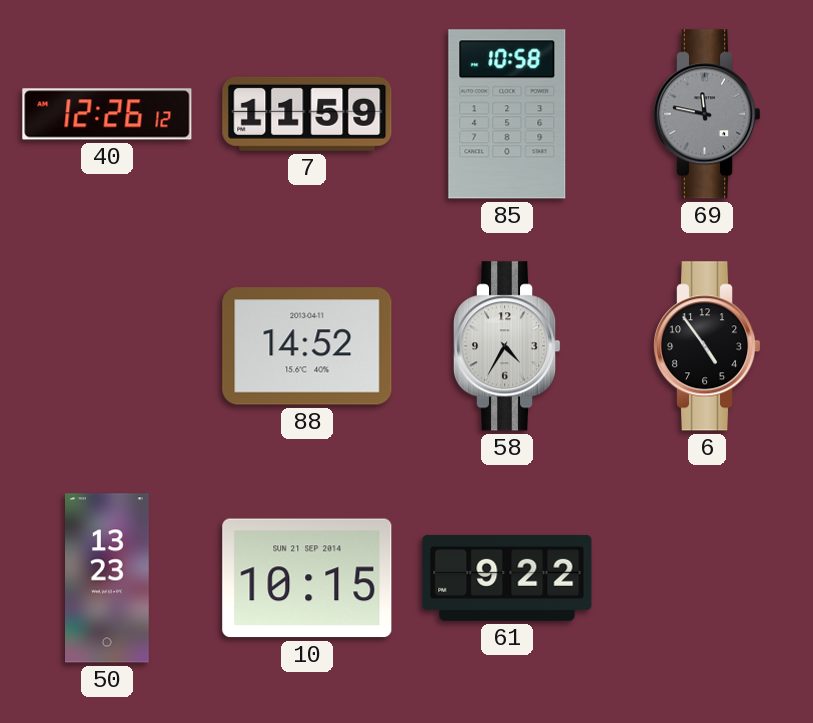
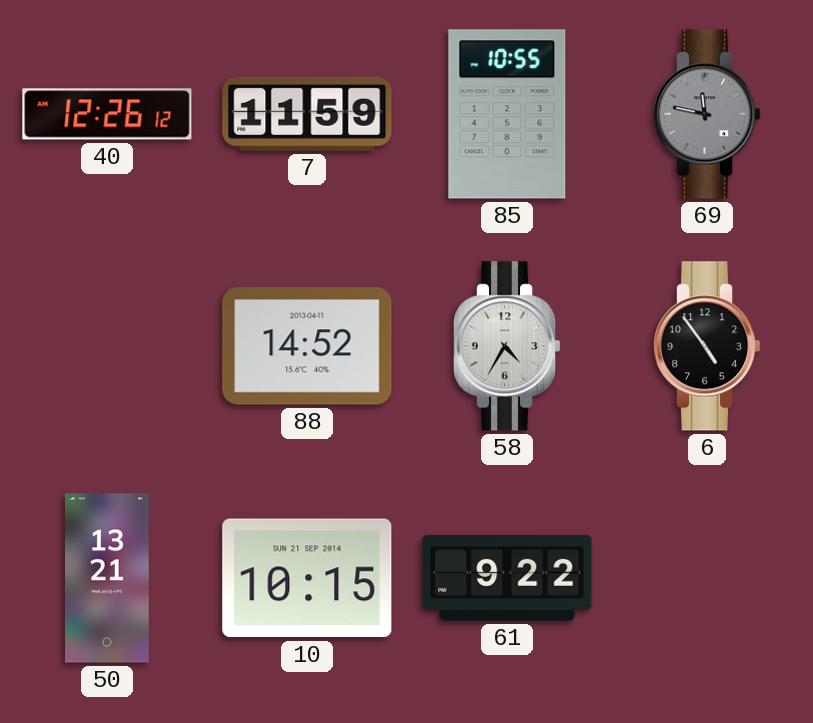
85: 10:58 -> 10:55 (507, 114)
50: 13:23 -> 13:21 (108, 578)
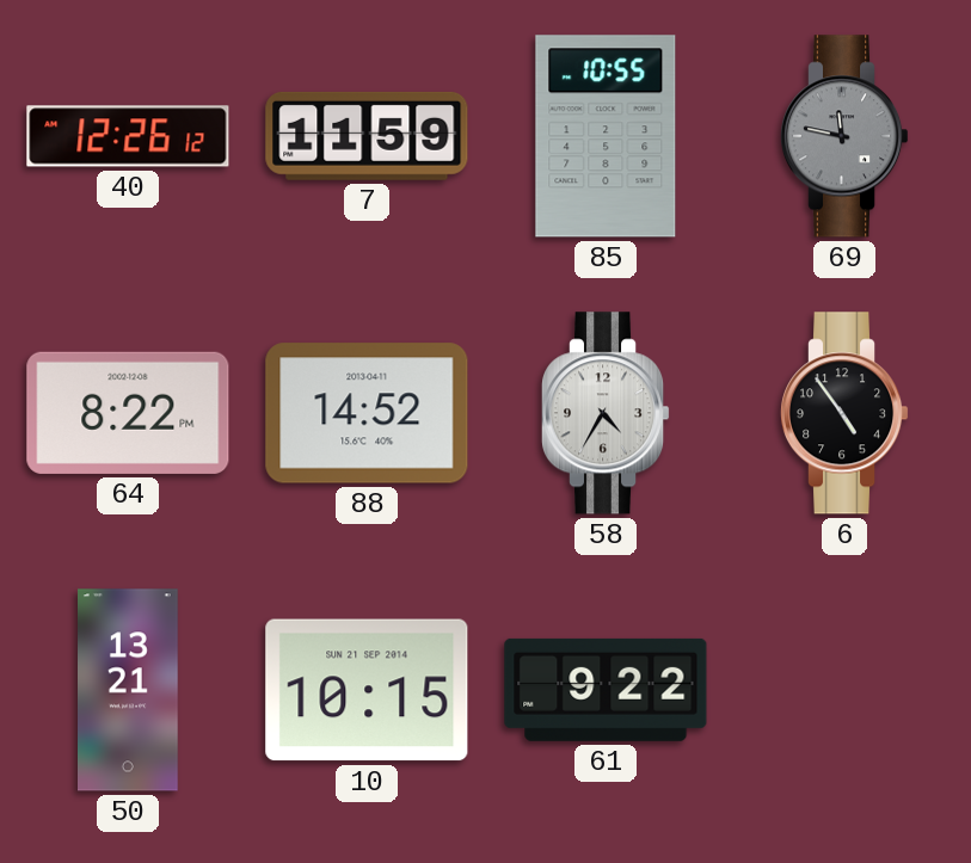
64: none -> 8:22 (128, 413)
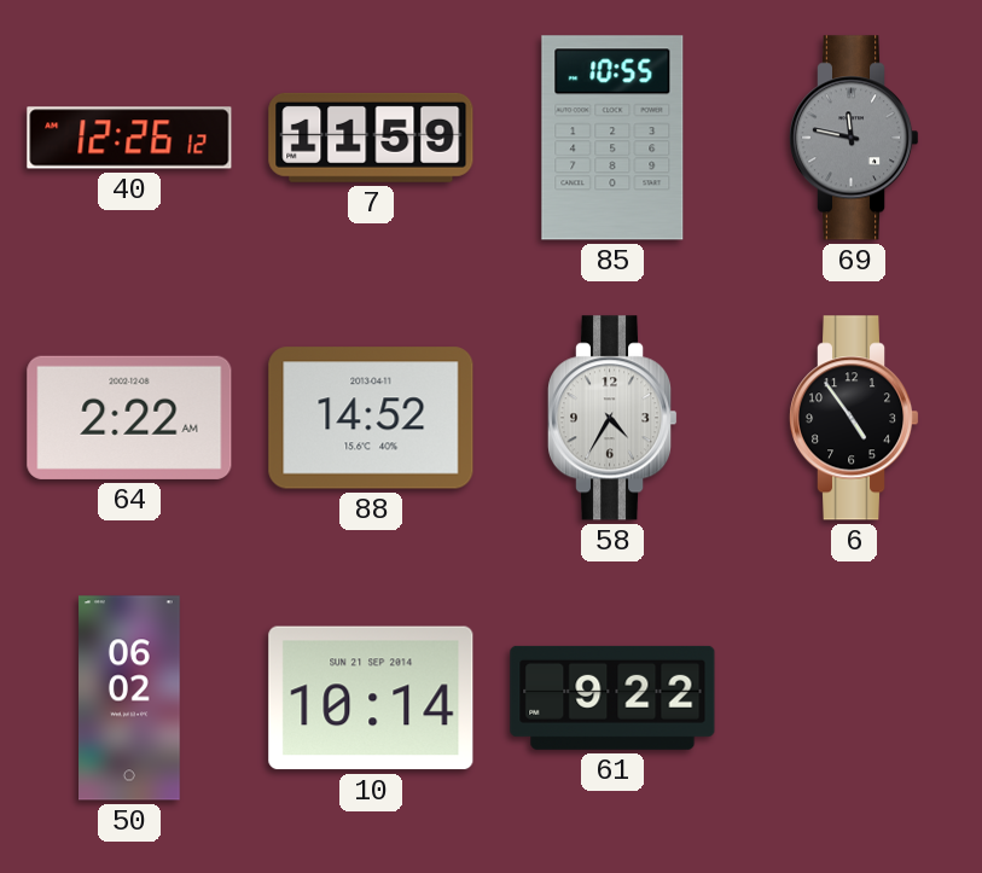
64: 8:22 -> 2:22 (129, 418)
50: 13:21 -> 06:02 (130, 698)
10: 10:15 -> 10:14 (371, 698)
